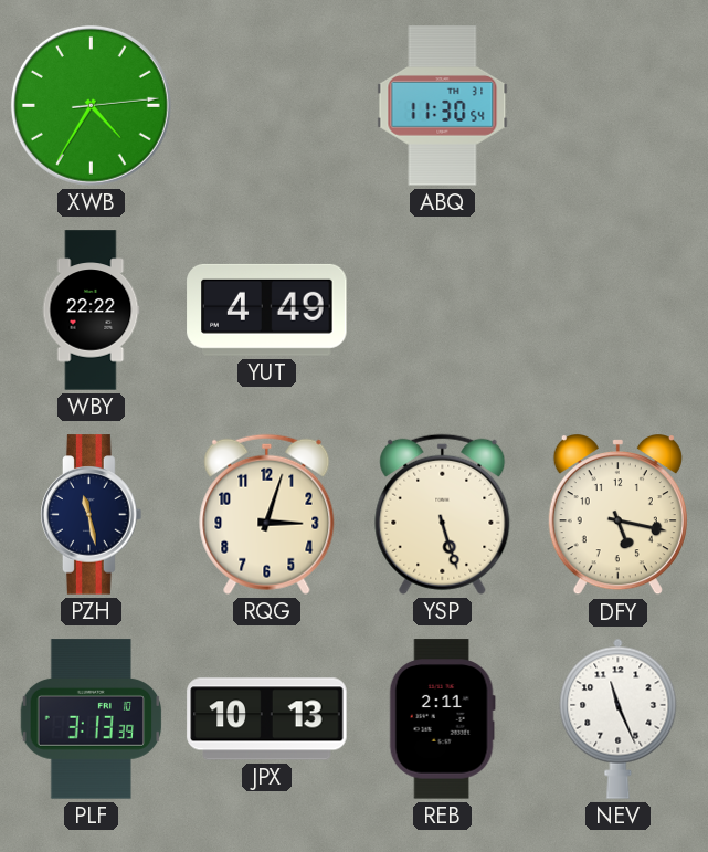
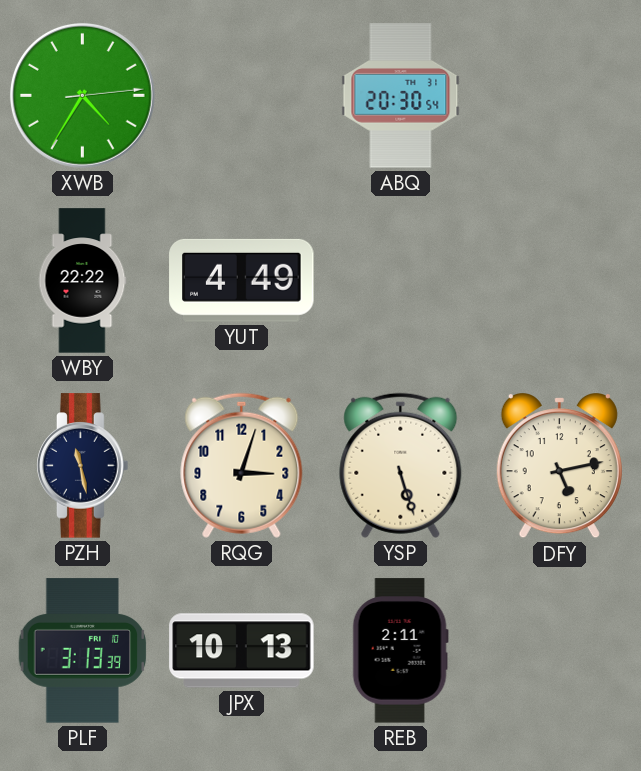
ABQ: 11:30 -> 20:30 (401, 96)
DFY: 5:17 -> 5:13 (559, 467)
NEV: 11:26 -> none (619, 718)
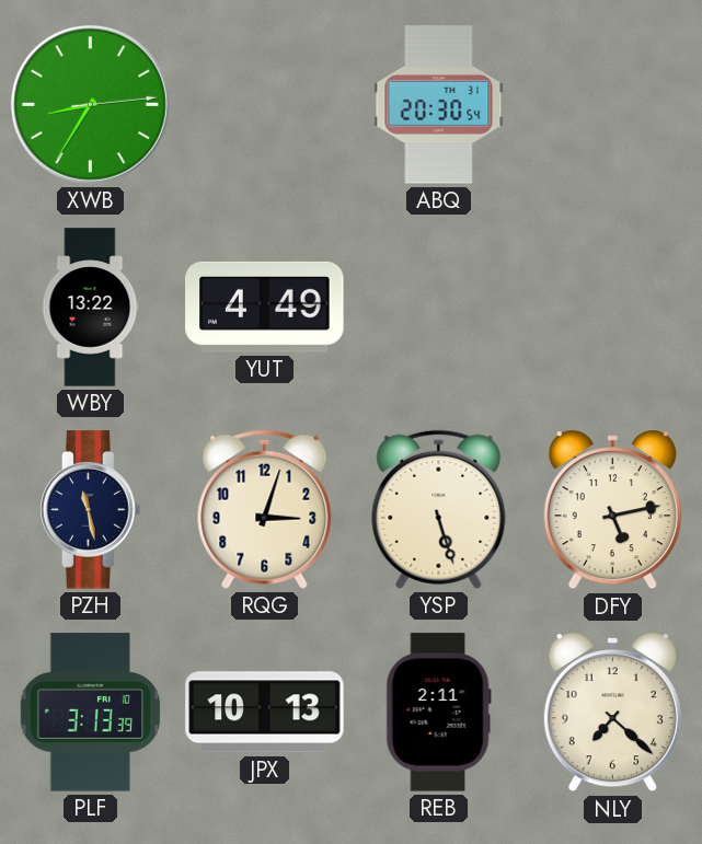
XWB: 4:35 -> 8:35 (90, 104)
WBY: 22:22 -> 13:22 (90, 308)
NLY: none -> 7:22 (612, 714)
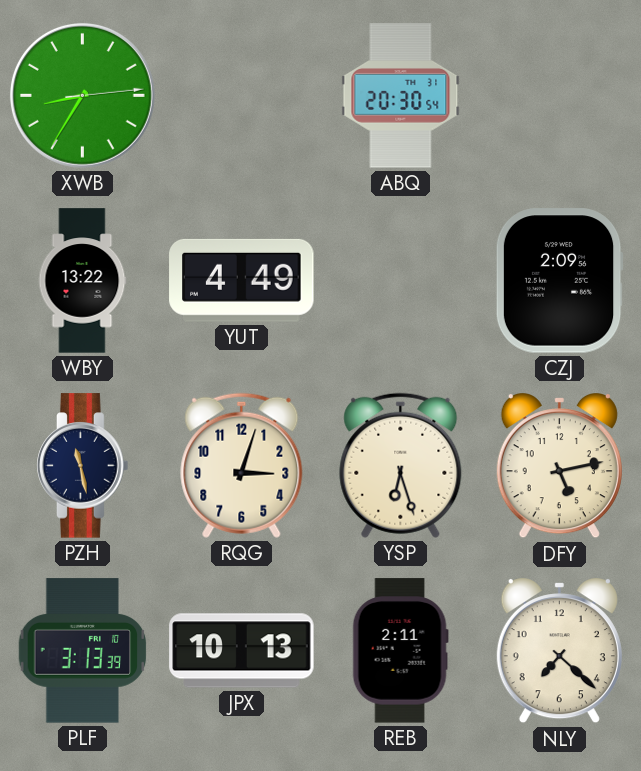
CZJ: none -> 2:09 (559, 281)
YSP: 5:27 -> 6:27 (401, 465)
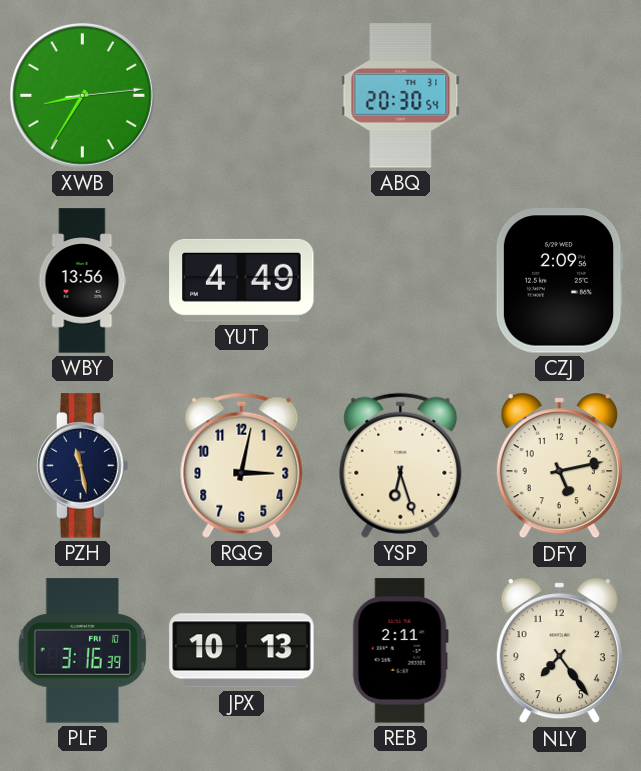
WBY: 13:22 -> 13:56 (82, 281)
RQG: 3:03 -> 3:02 (242, 465)
PLF: 3:13 -> 3:16 (83, 651)
NLY: 7:22 -> 7:24 (559, 652)
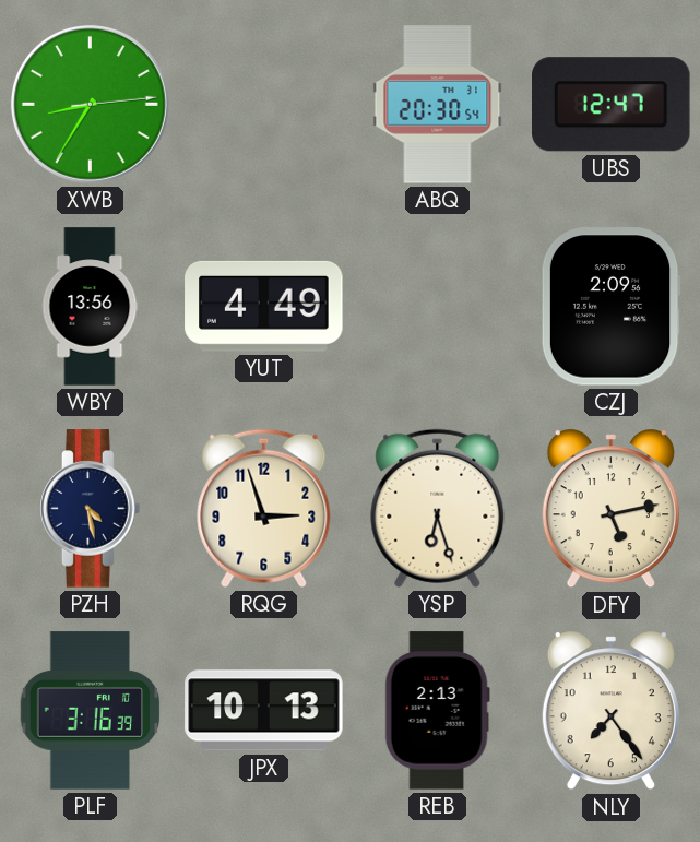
UBS: none -> 12:47 (612, 105)
PZH: 11:28 -> 4:28 (91, 509)
RQG: 3:02 -> 2:57 (264, 508)
REB: 2:11 -> 2:13 (437, 711)
